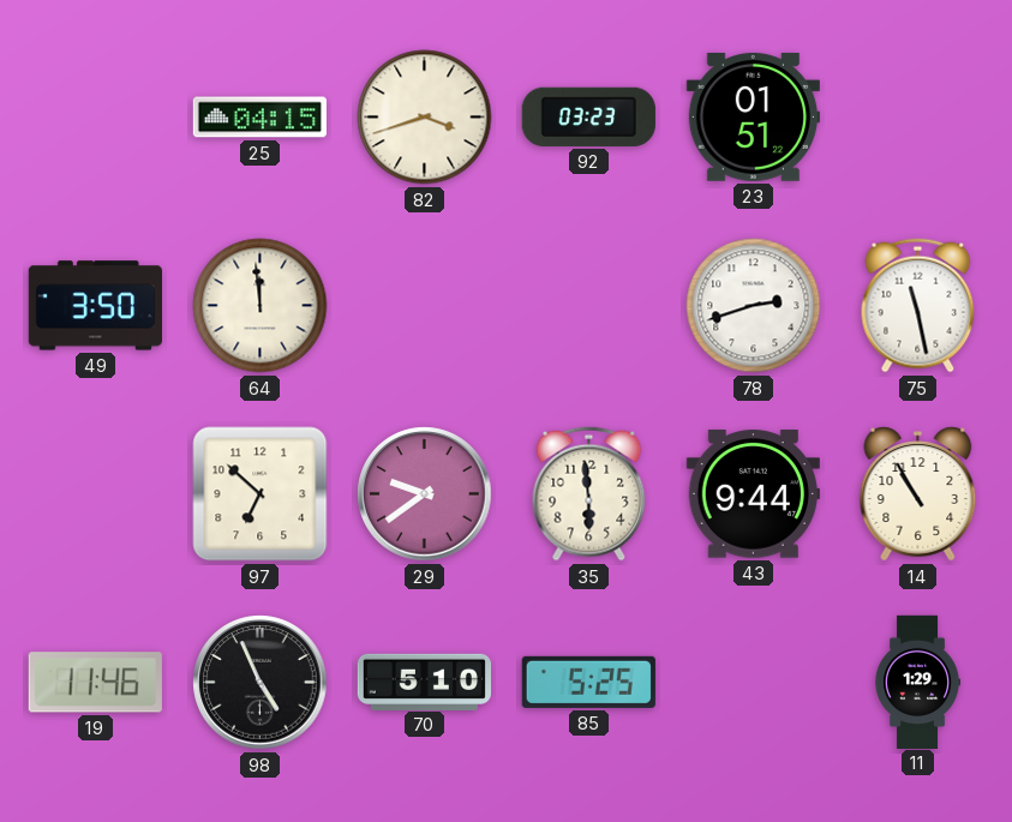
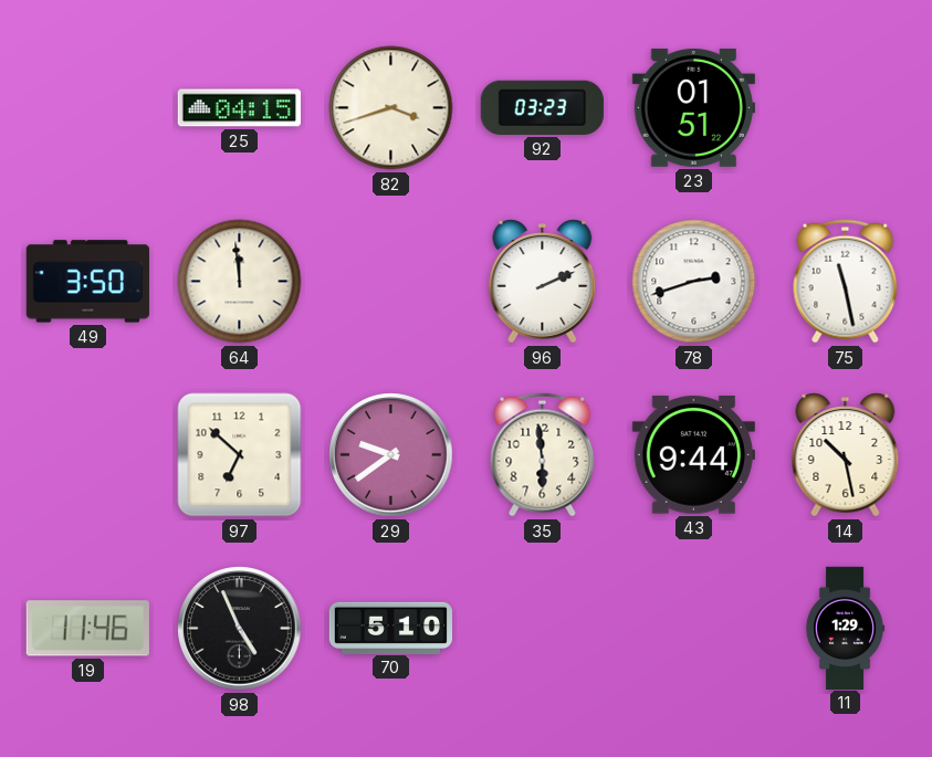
96: none -> 2:11 (543, 282)
14: 10:55 -> 10:28 (846, 455)
85: 5:25 -> none (588, 682)
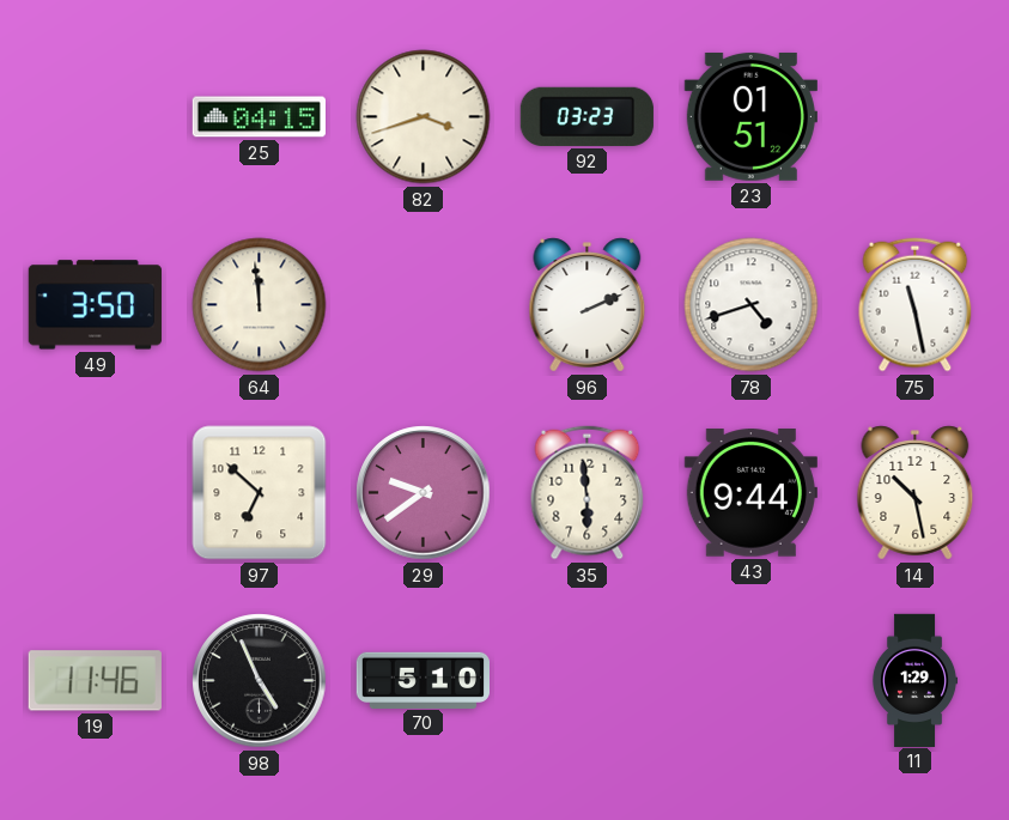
78: 2:42 -> 4:42 (752, 305)
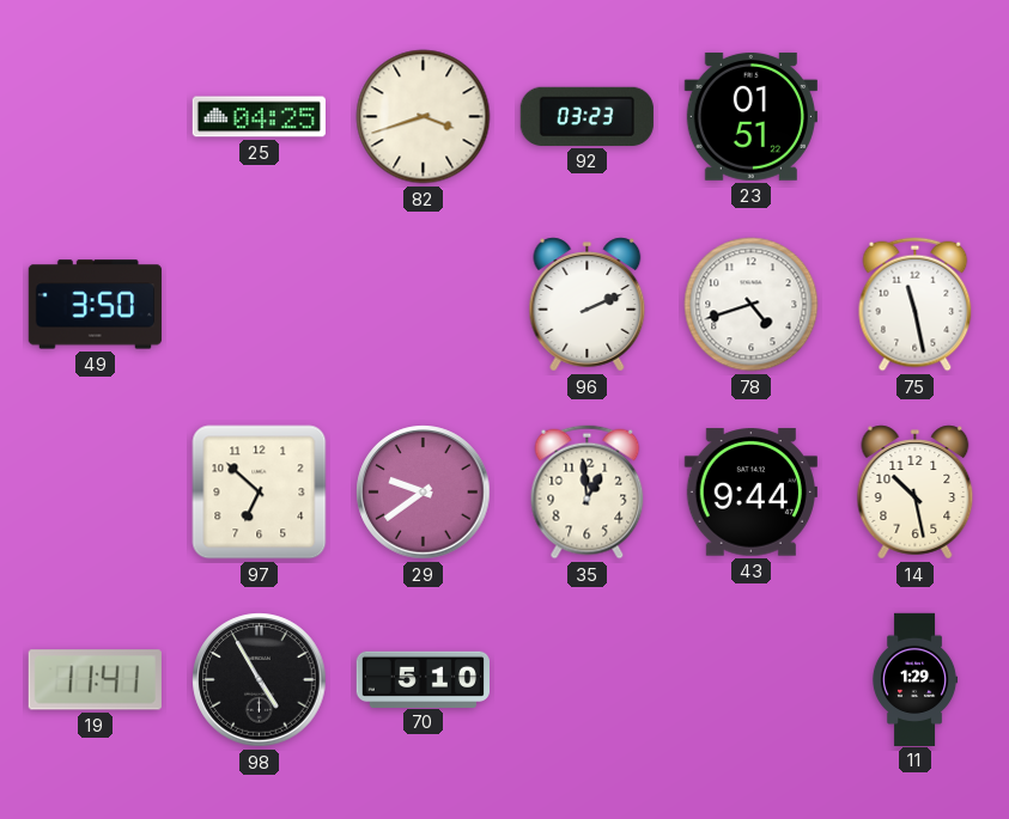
25: 04:15 -> 04:25 (259, 117)
64: 11:59 -> none (260, 305)
35: 5:59 -> 12:59 (588, 493)
19: 11:46 -> 11:41 (95, 680)
98: 4:56 -> 4:55 (260, 680)
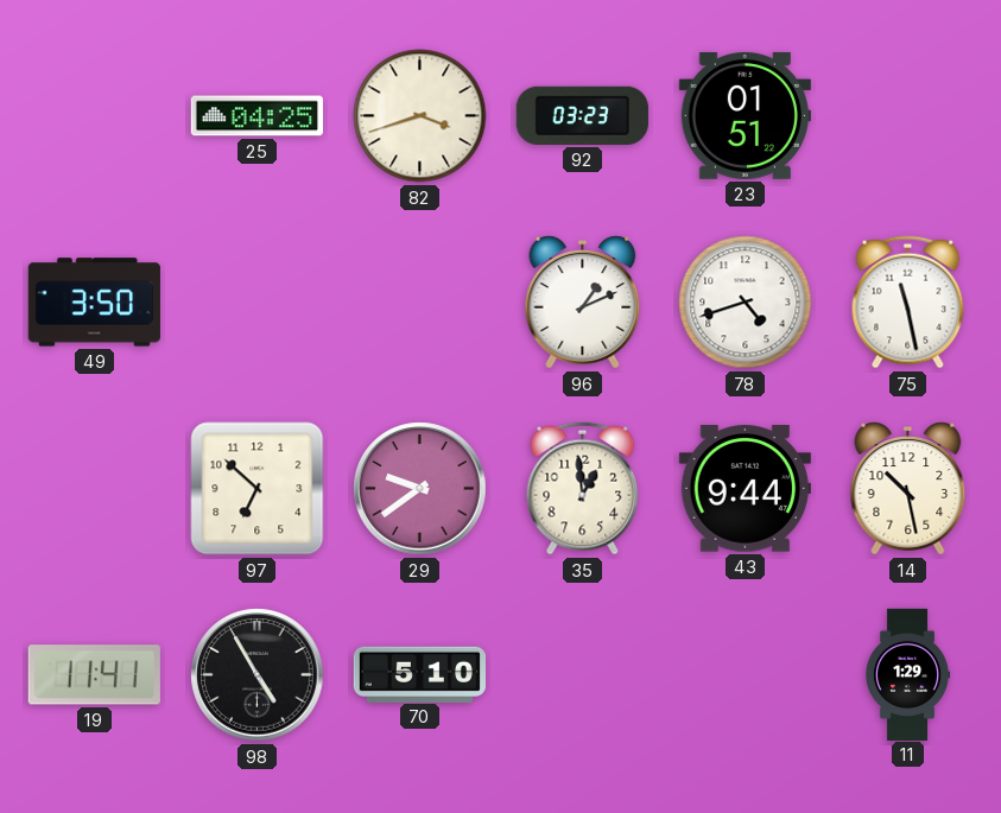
96: 2:11 -> 1:11 (583, 303)
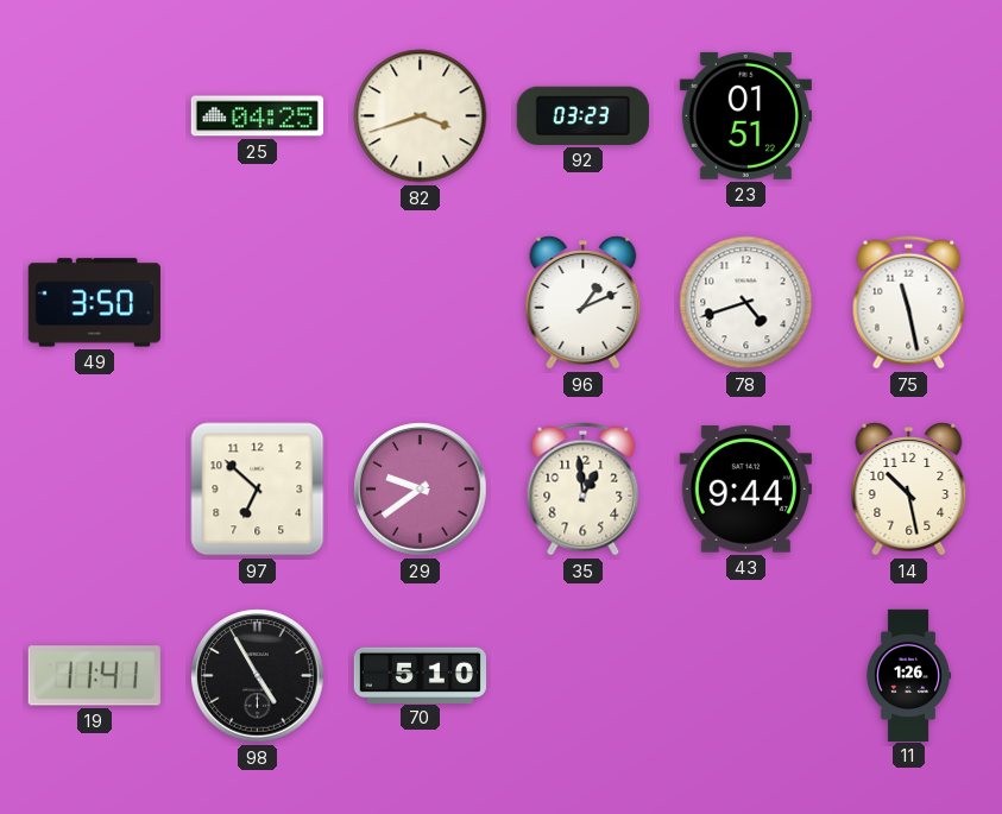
11: 1:29 -> 1:26 (908, 675)
